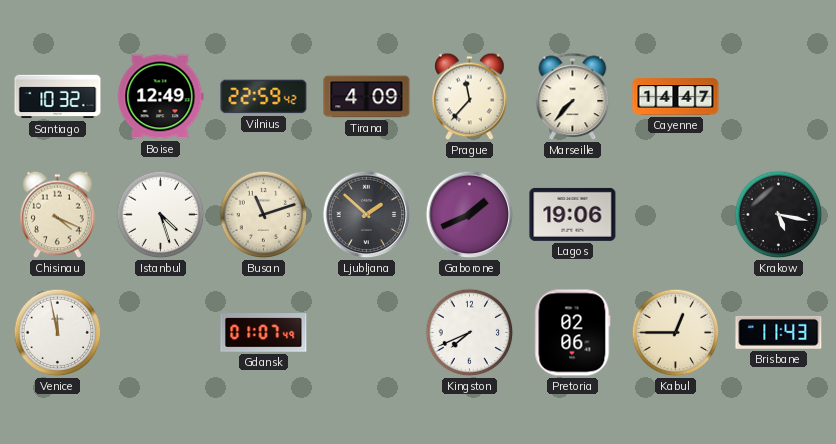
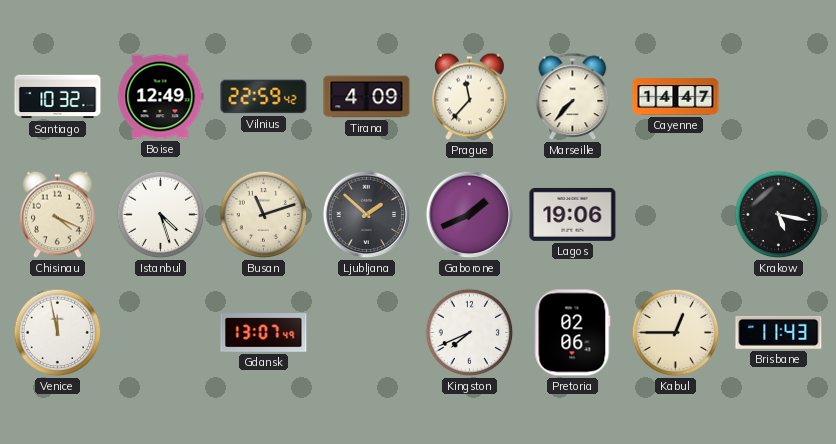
Gdansk: 01:07 -> 13:07 (264, 333)
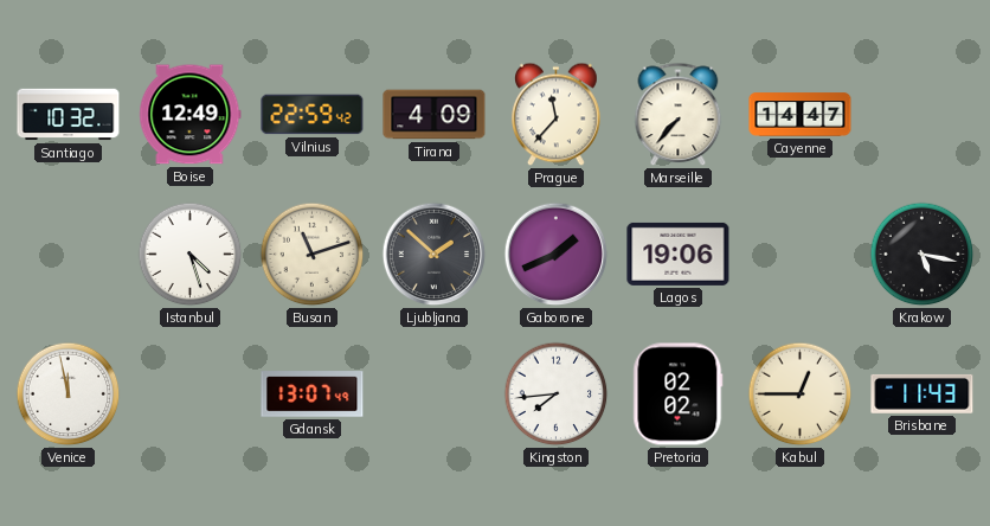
Chisinau: 4:19 -> none (58, 215)
Kingston: 7:41 -> 7:44 (557, 394)
Pretoria: 02:06 -> 02:02 (679, 394)
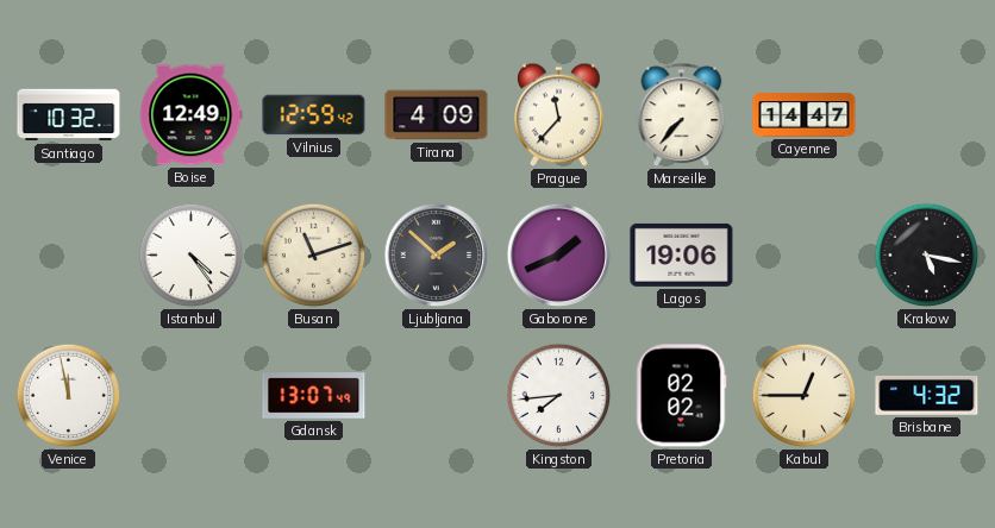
Vilnius: 22:59 -> 12:59 (314, 115)
Istanbul: 4:27 -> 4:24 (192, 256)
Brisbane: 11:43 -> 4:32 (927, 395)
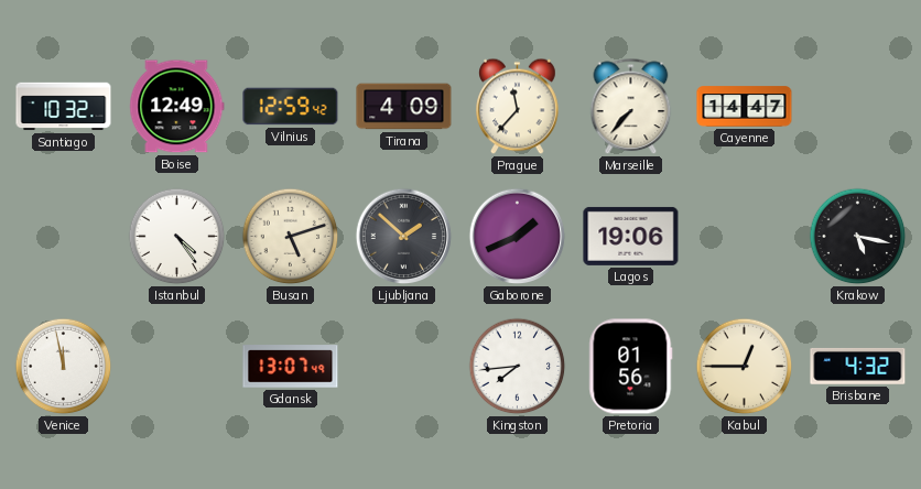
Busan: 11:12 -> 5:12 (291, 237)
Pretoria: 02:02 -> 01:56 (631, 367)
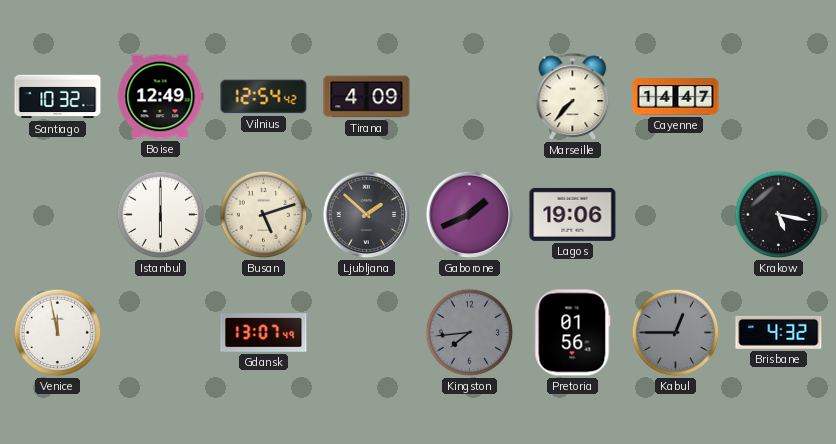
Vilnius: 12:59 -> 12:54 (264, 97)
Prague: 11:37 -> none (518, 107)
Istanbul: 4:24 -> 6:00 (161, 215)
Kingston dial: white -> grey (470, 333)
Kabul dial: cream -> grey (676, 333)
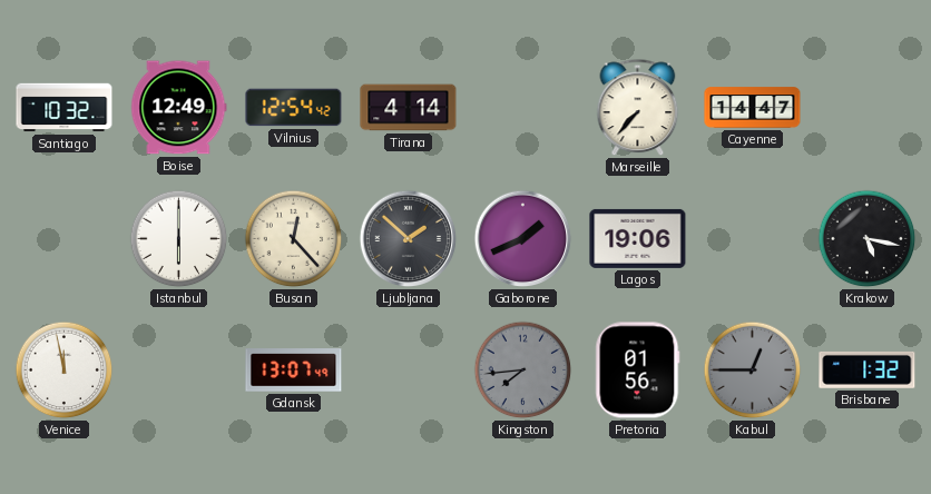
Tirana: 4:09 -> 4:14 (409, 108)
Busan: 5:12 -> 12:23 (294, 239)
Brisbane: 4:32 -> 1:32 (868, 369)
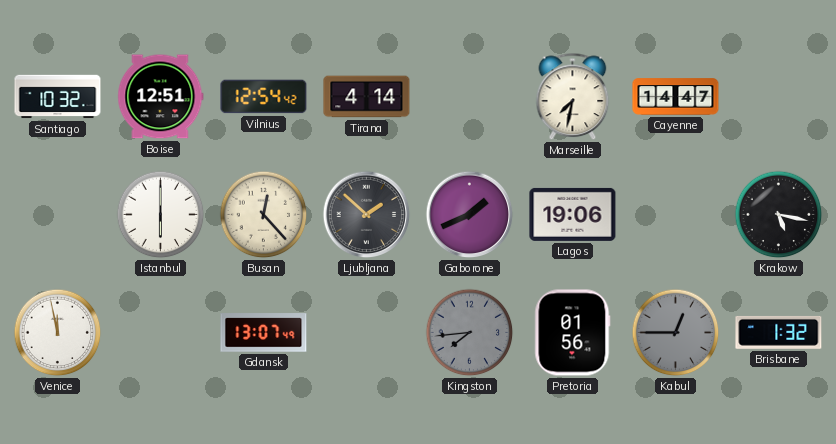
Boise: 12:49 -> 12:51 (161, 97)
Marseille: 7:37 -> 7:32 (573, 97)
